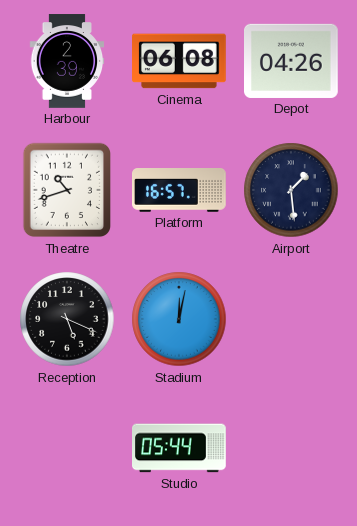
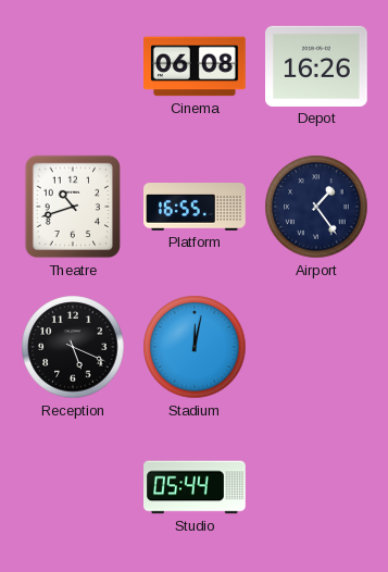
Harbour: 2:39 -> none (67, 61)
Depot: 04:26 -> 16:26 (317, 66)
Platform: 16:57 -> 16:55 (196, 208)
Airport: 1:29 -> 1:24 (316, 207)
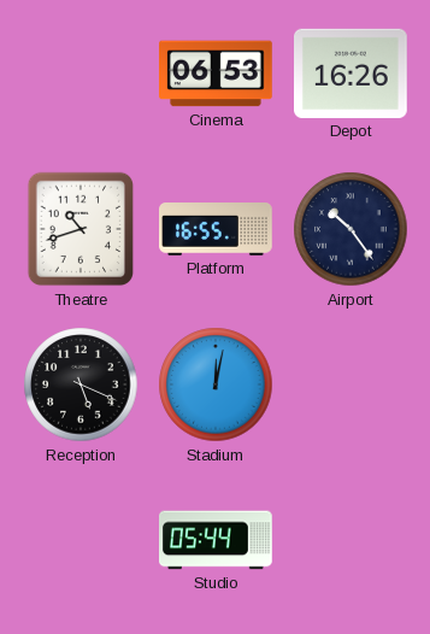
Cinema: 06:08 -> 06:53 (217, 74)
Airport: 1:24 -> 10:24 (351, 229)
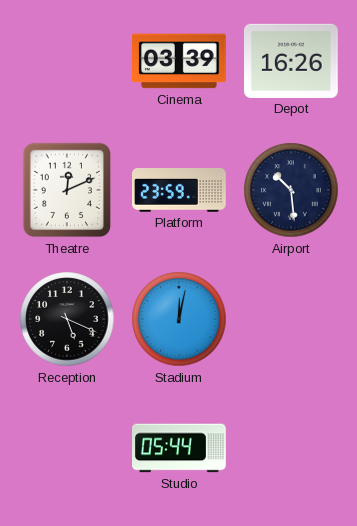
Cinema: 06:53 -> 03:39 (180, 61)
Theatre: 10:42 -> 12:11 (66, 190)
Platform: 16:55 -> 23:59 (180, 191)
Airport: 10:24 -> 10:29 (291, 190)
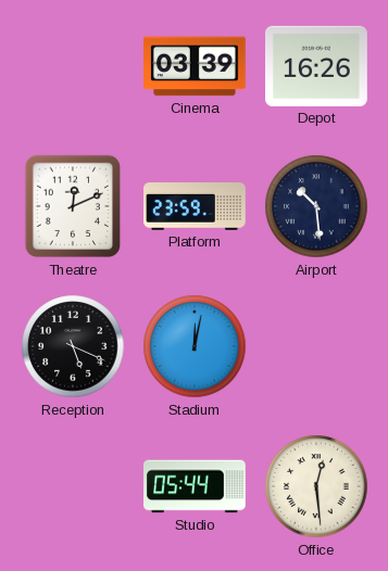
Office: none -> 12:29 (316, 486)
